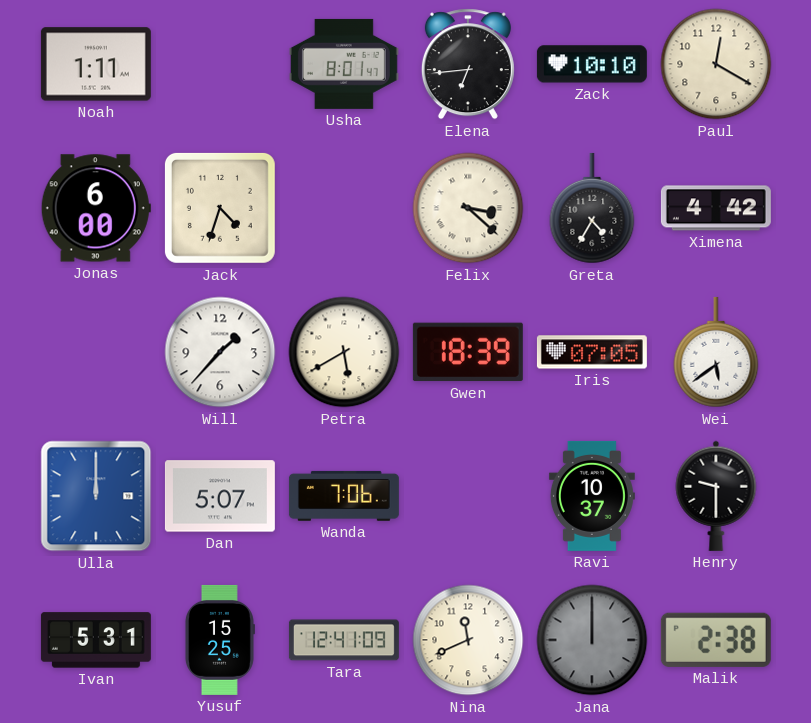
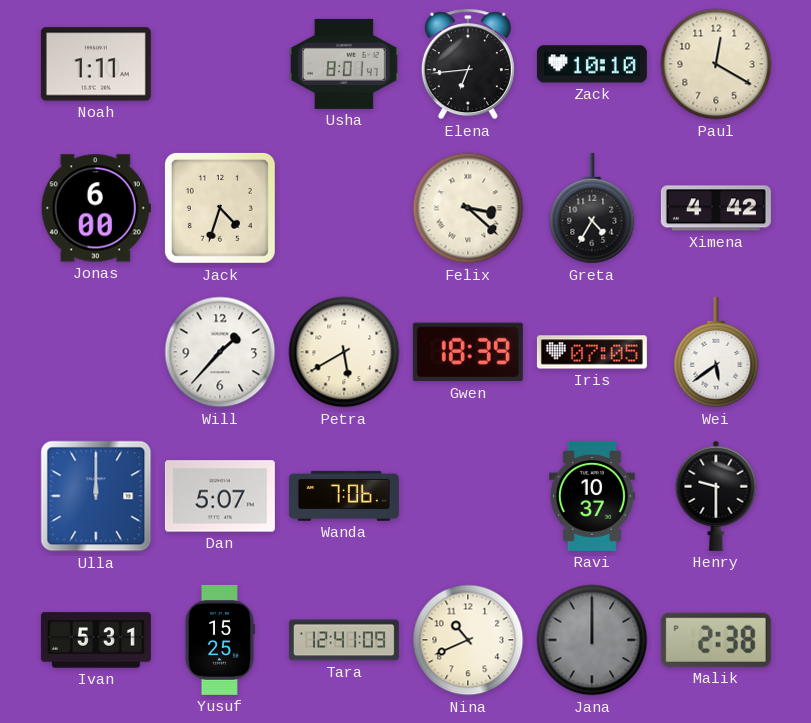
Nina: 11:41 -> 10:41 (468, 640)
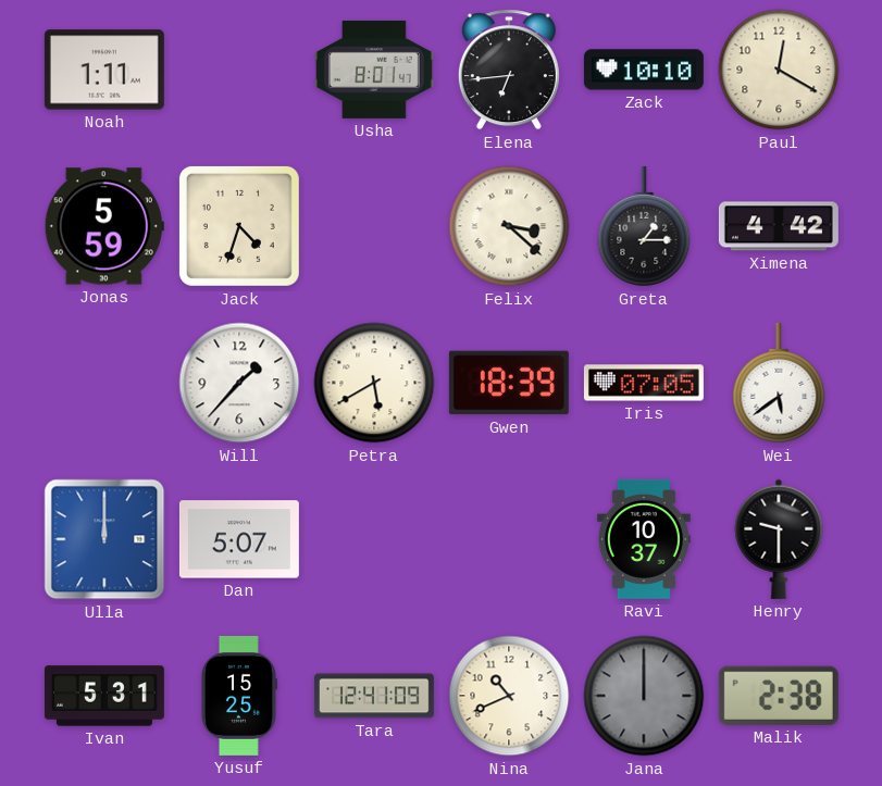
Jonas: 6:00 -> 5:59 (104, 226)
Greta: 4:35 -> 1:15 (644, 226)
Wanda: 7:06 -> none (344, 496)
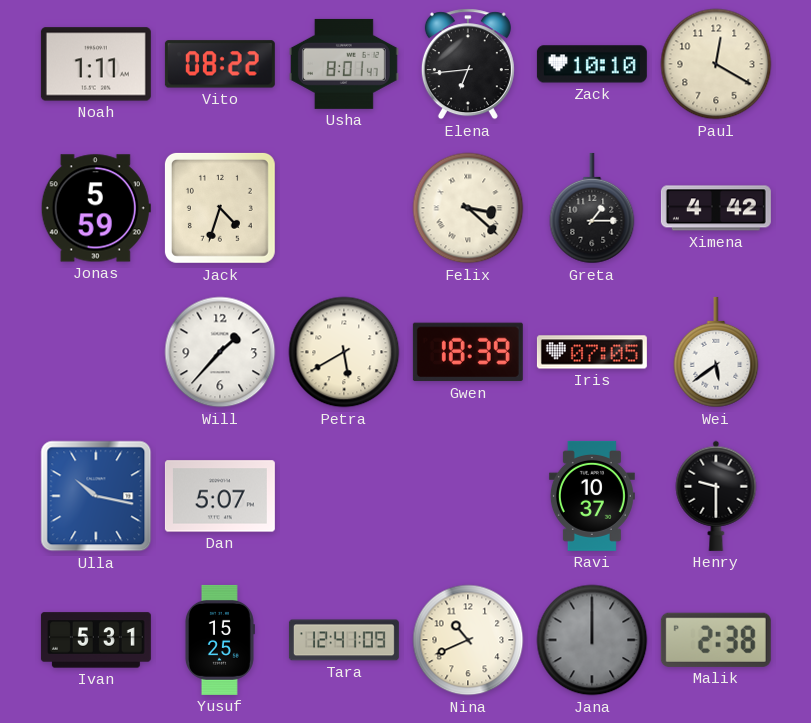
Vito: none -> 08:22 (220, 64)
Ulla: 12:00 -> 10:17 (96, 496)
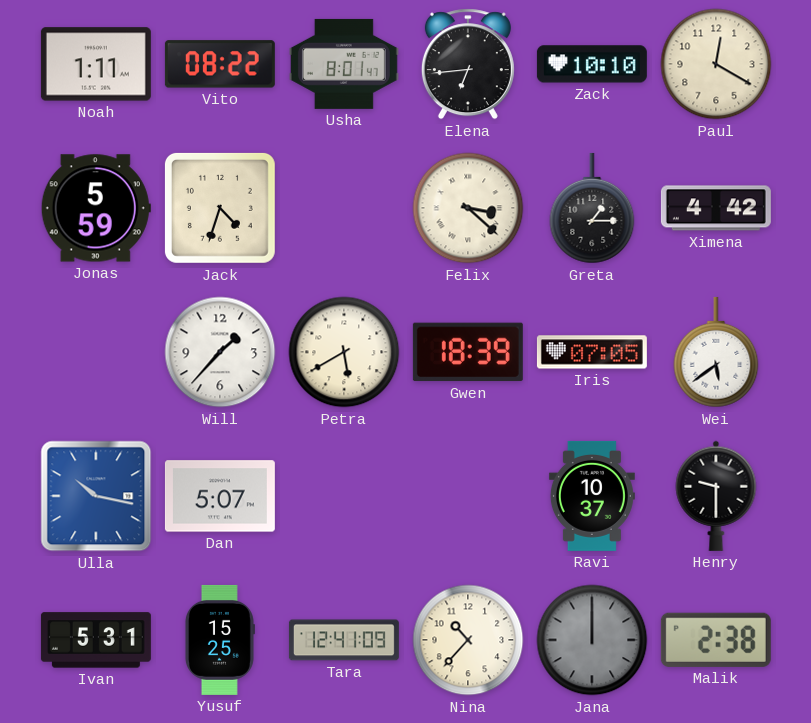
Nina: 10:41 -> 10:37 (468, 640)
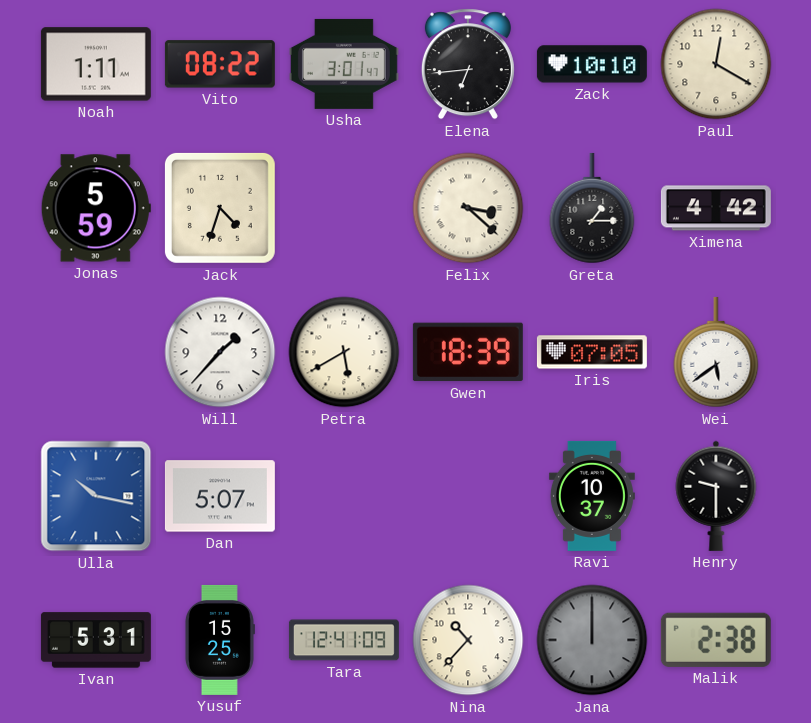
Usha: 8:01 -> 3:01 (344, 64)
